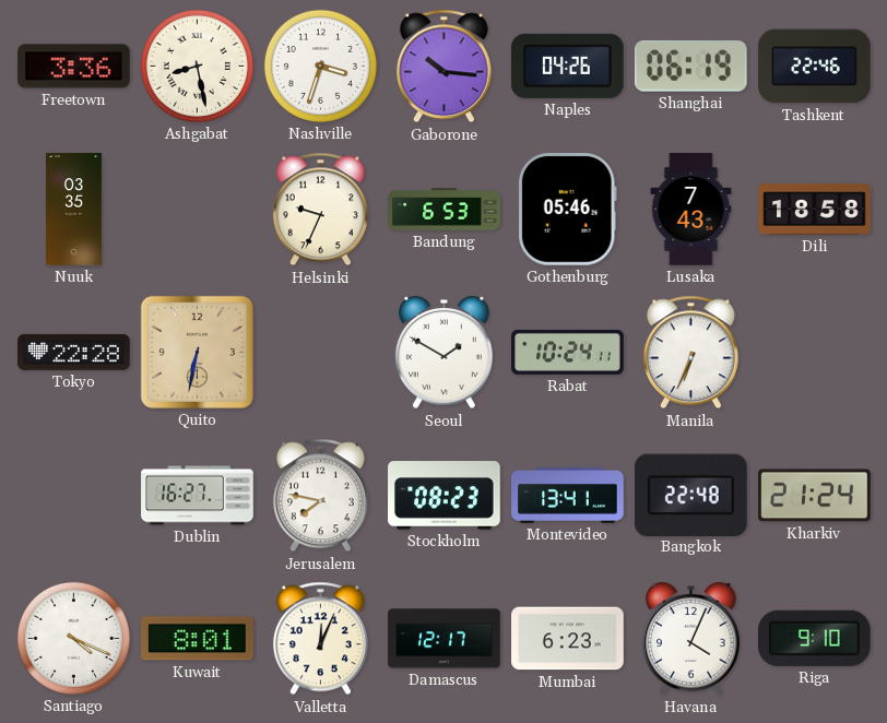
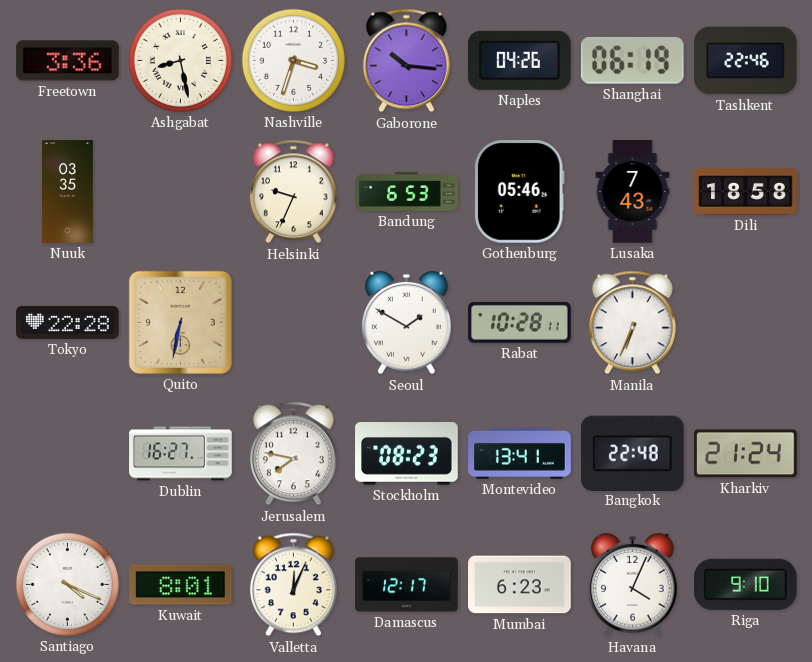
Rabat: 10:24 -> 10:28 (520, 322)
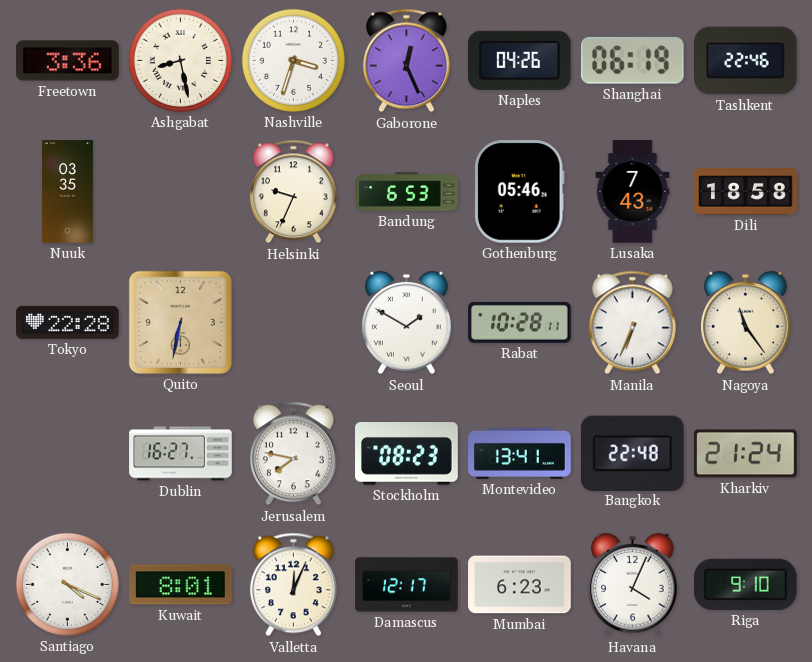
Gaborone: 10:16 -> 12:26 (406, 61)
Nagoya: none -> 11:24 (746, 323)
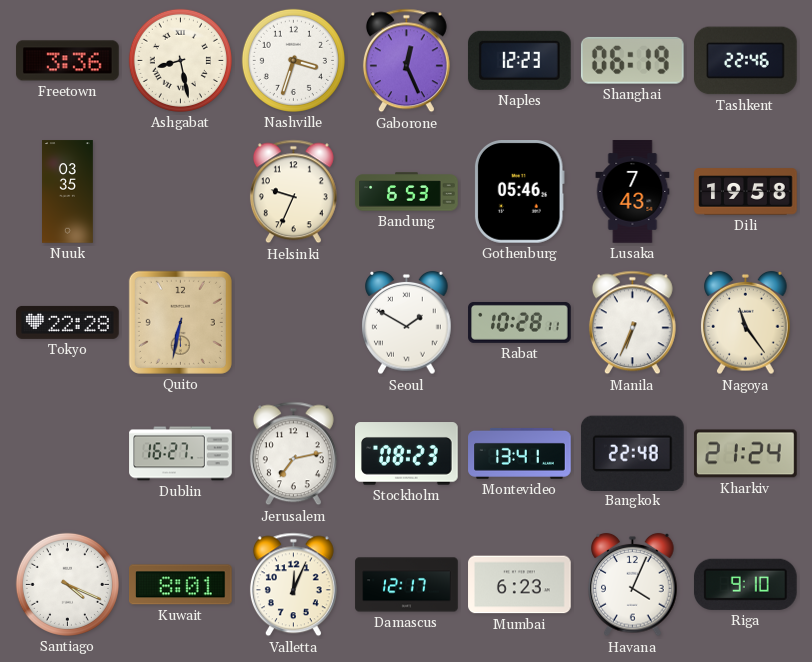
Naples: 04:26 -> 12:23 (519, 60)
Dili: 18:58 -> 19:58 (746, 192)
Jerusalem: 7:47 -> 7:13 (293, 454)
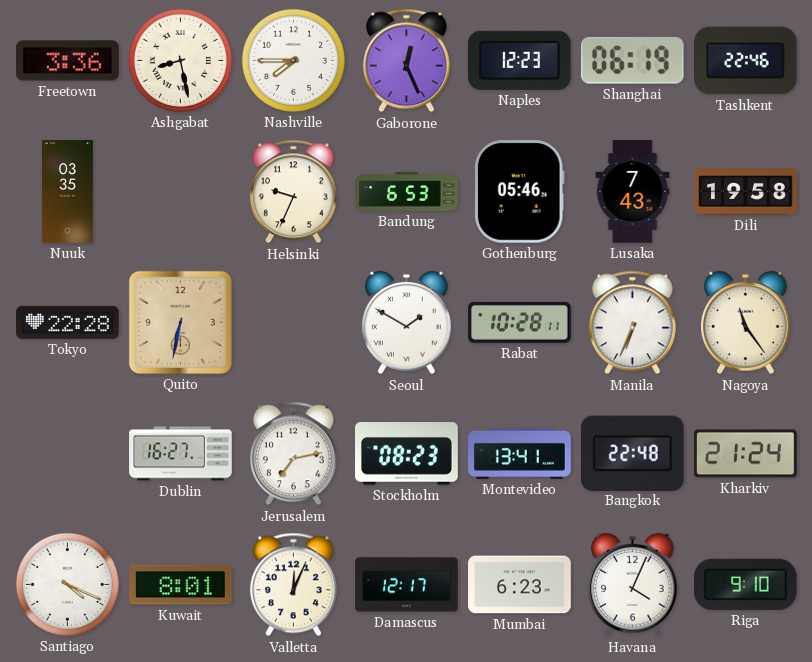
Nashville: 3:33 -> 7:45 (293, 60)
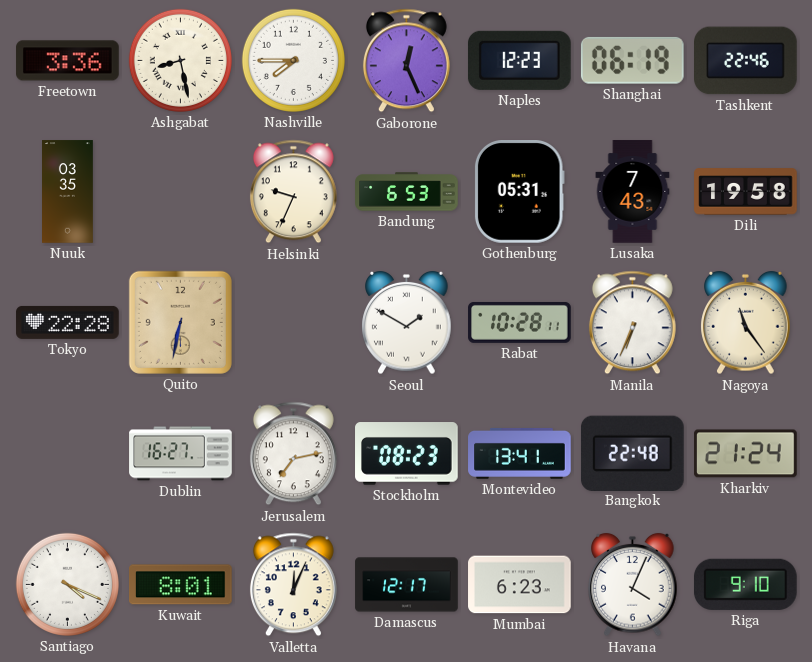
Gothenburg: 05:46 -> 05:31 (519, 192)
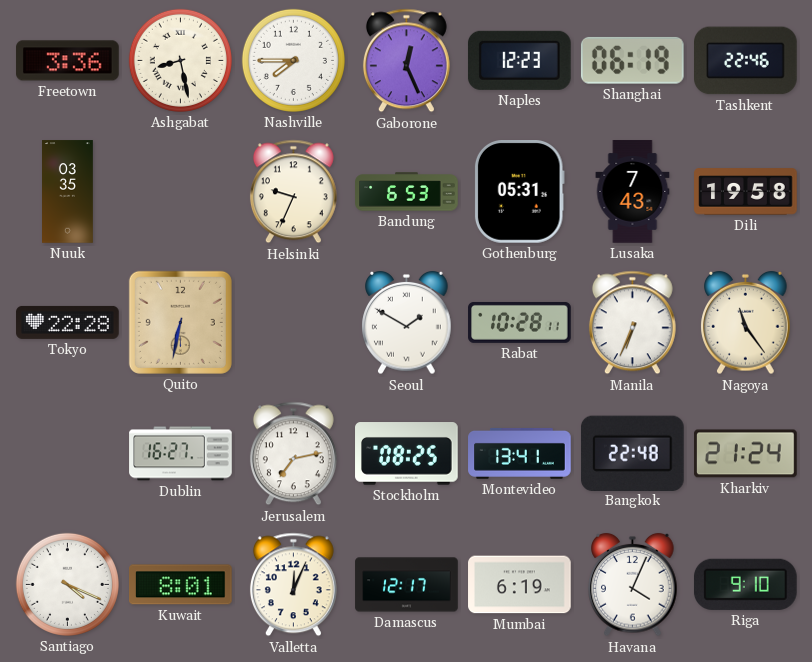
Stockholm: 08:23 -> 08:25 (407, 454)
Mumbai: 6:23 -> 6:19 (520, 585)
